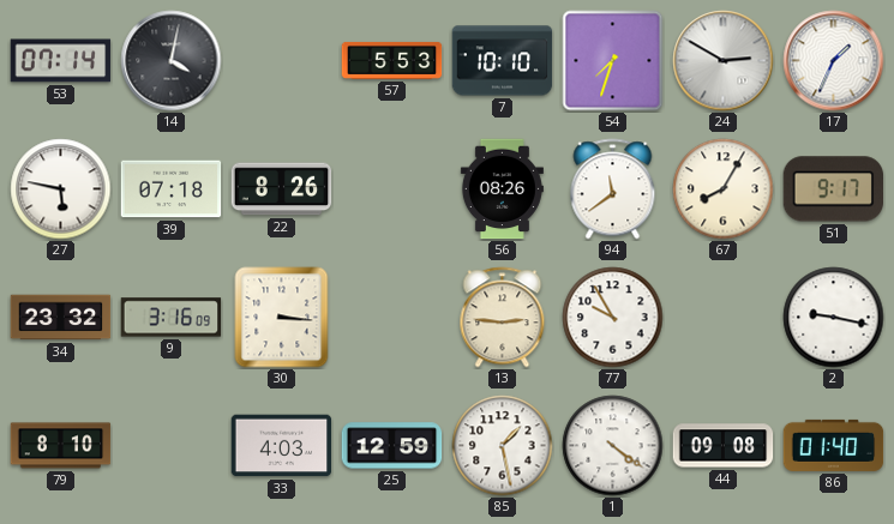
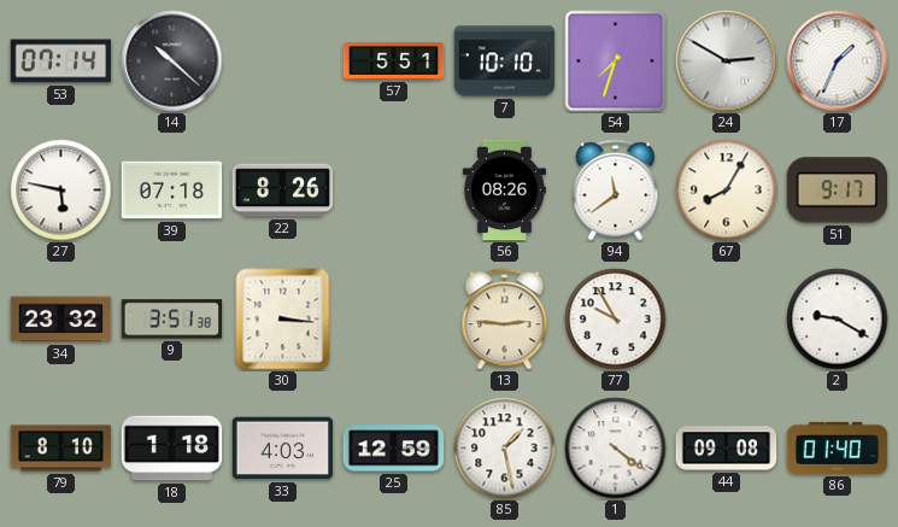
14: 4:02 -> 10:22 (172, 62)
57: 5:53 -> 5:51 (394, 60)
9: 3:16 -> 3:51 (172, 320)
2: 9:17 -> 9:20 (838, 320)
18: none -> 1:18 (172, 449)
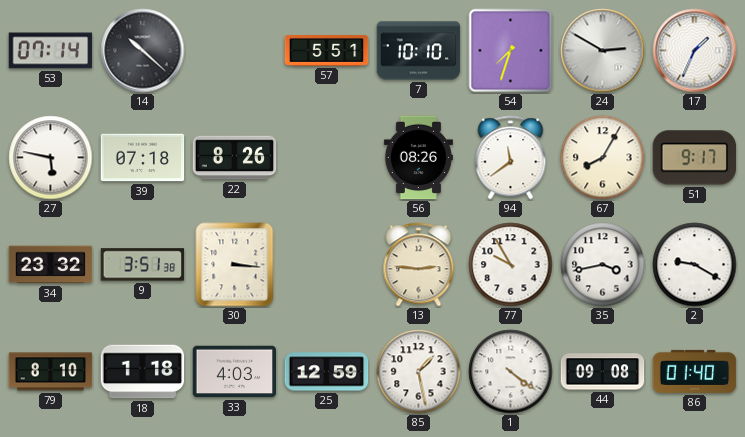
35: none -> 3:43 (603, 265)
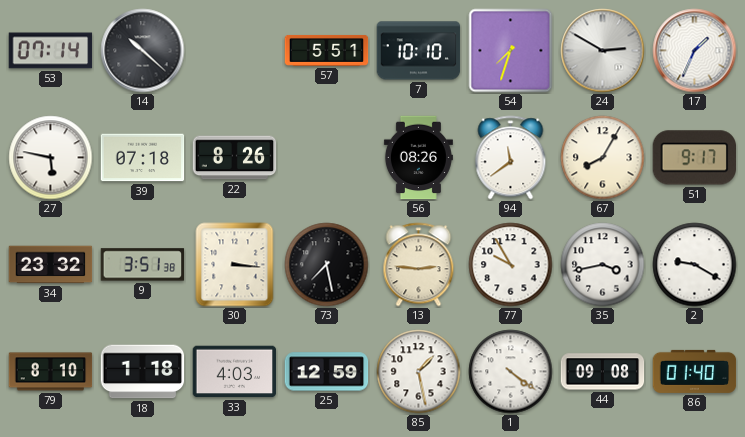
73: none -> 7:28 (327, 265)
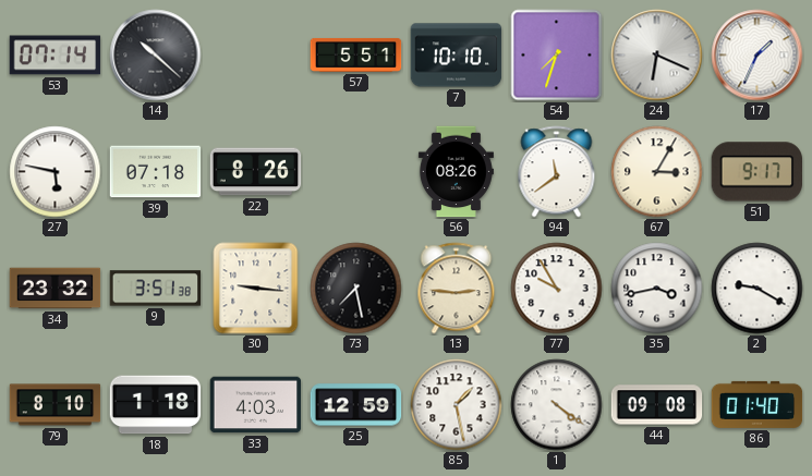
24: 2:50 -> 6:19 (657, 56)
67: 8:05 -> 3:05 (657, 172)
30: 3:16 -> 9:16 (256, 289)
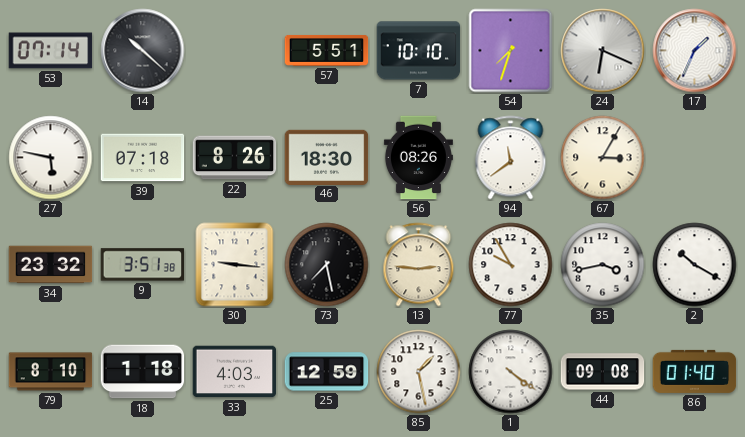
46: none -> 18:30 (327, 157)
51: 9:17 -> none (758, 172)
2: 9:20 -> 10:20 (695, 265)
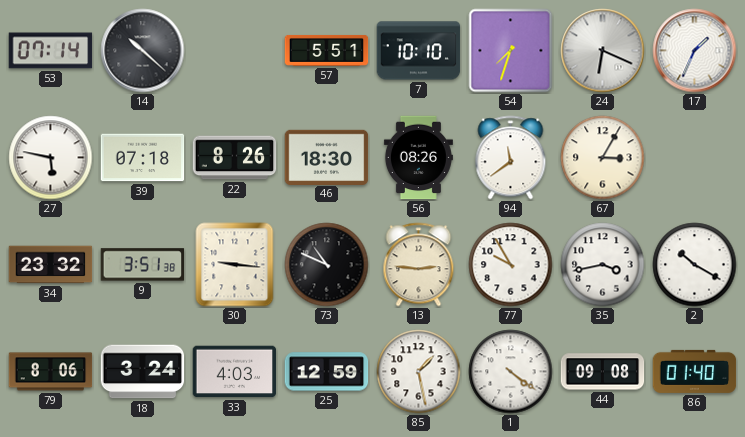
73: 7:28 -> 10:49 (327, 265)
79: 8:10 -> 8:06 (51, 372)
18: 1:18 -> 3:24 (143, 372)
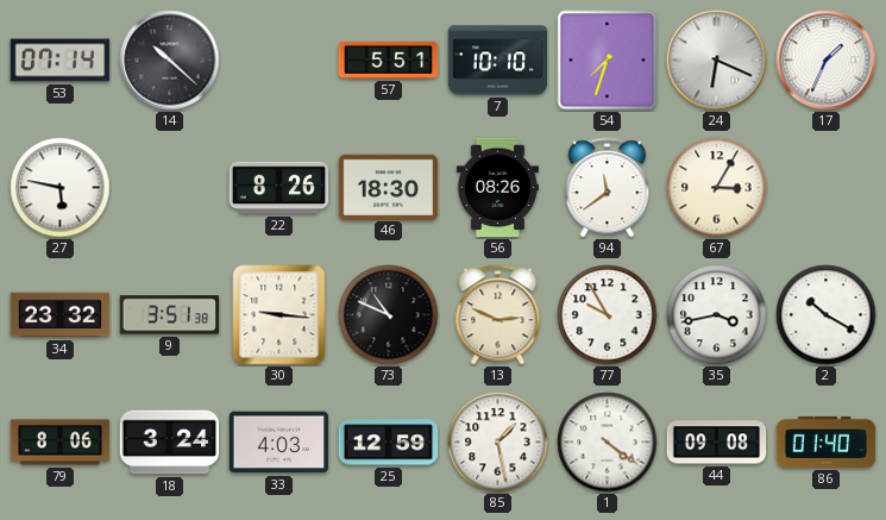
39: 07:18 -> none (143, 158)
13: 2:46 -> 2:49 (498, 315)
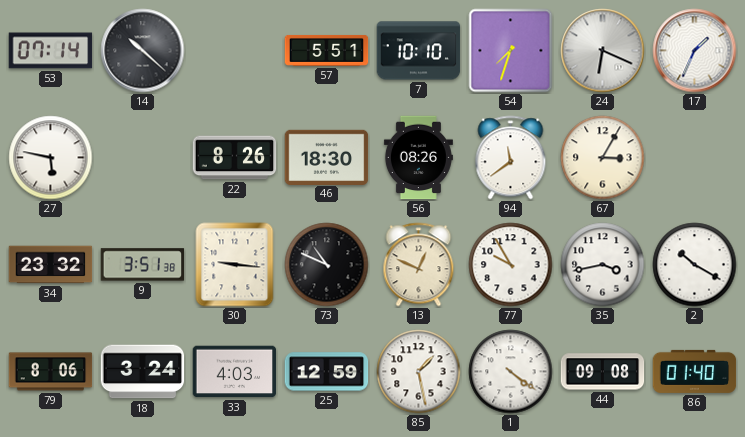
13: 2:49 -> 12:49 (419, 265)
